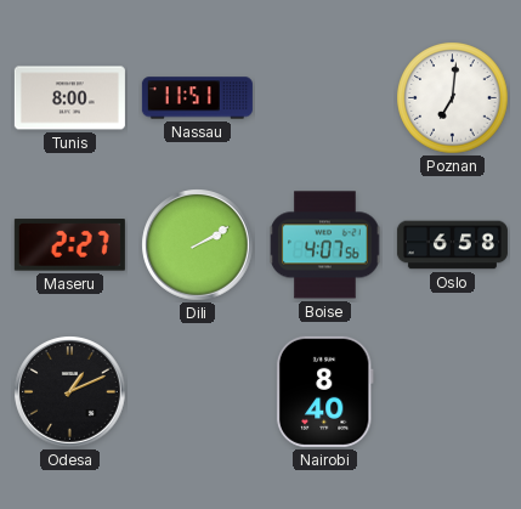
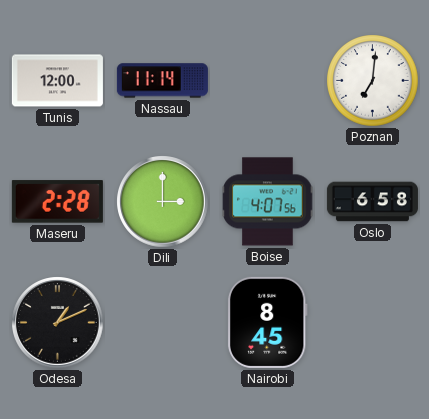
Tunis: 8:00 -> 12:00 (57, 81)
Nassau: 11:51 -> 11:14 (162, 81)
Maseru: 2:27 -> 2:28 (57, 202)
Dili: 2:10 -> 3:00 (163, 202)
Nairobi: 8:40 -> 8:45 (267, 322)
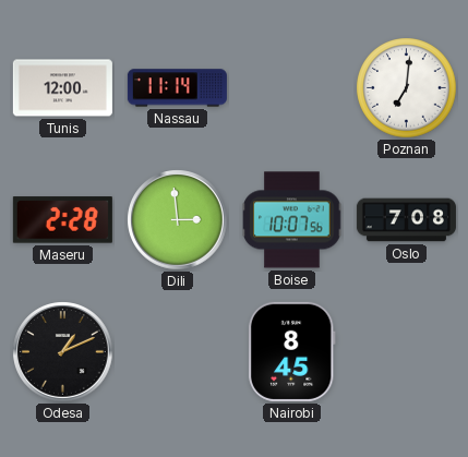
Dili: 3:00 -> 2:59 (178, 220)
Boise: 4:07 -> 10:07 (292, 220)
Oslo: 6:58 -> 7:08 (406, 220)
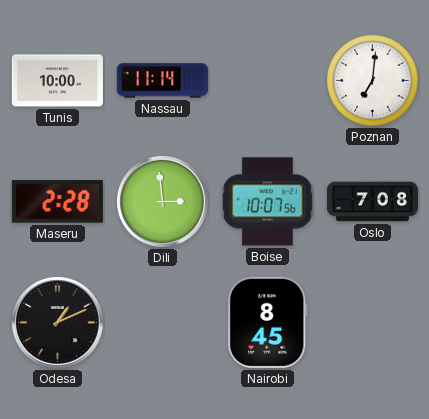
Tunis: 12:00 -> 10:00 (57, 81)
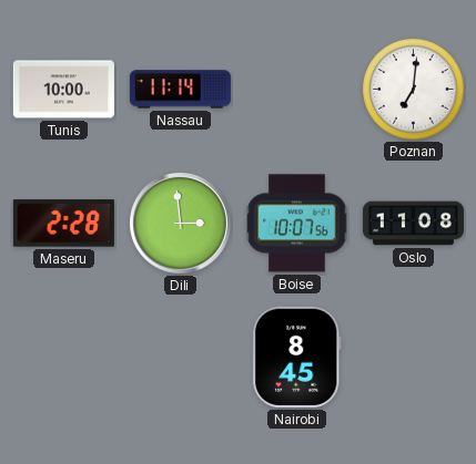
Oslo: 7:08 -> 11:08 (413, 224)
Odesa: 1:11 -> none (58, 323)
